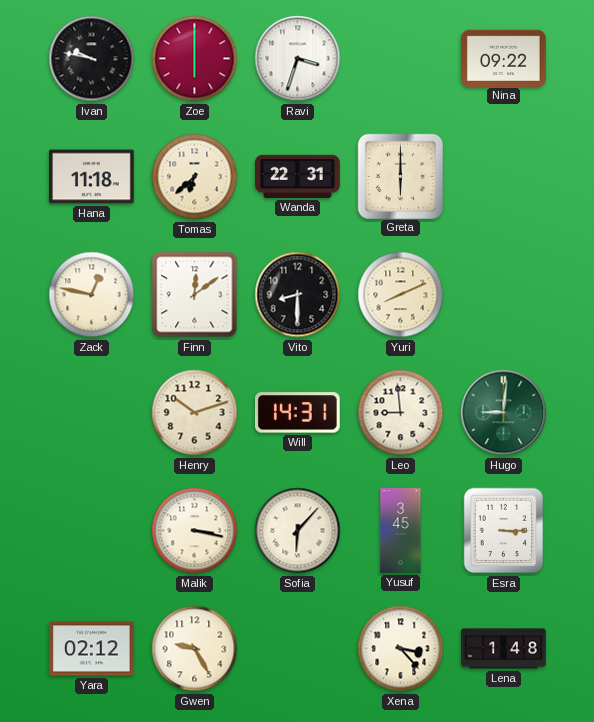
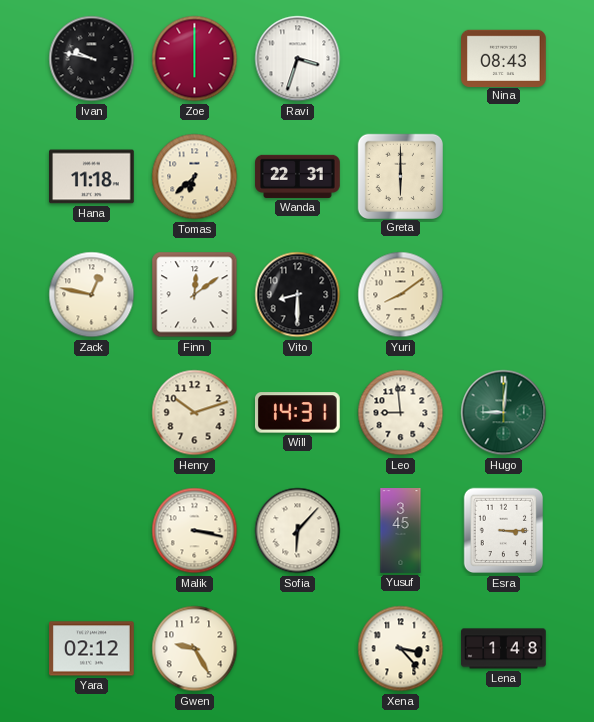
Nina: 09:22 -> 08:43 (504, 58)
Yuri: 8:11 -> 8:09 (401, 295)
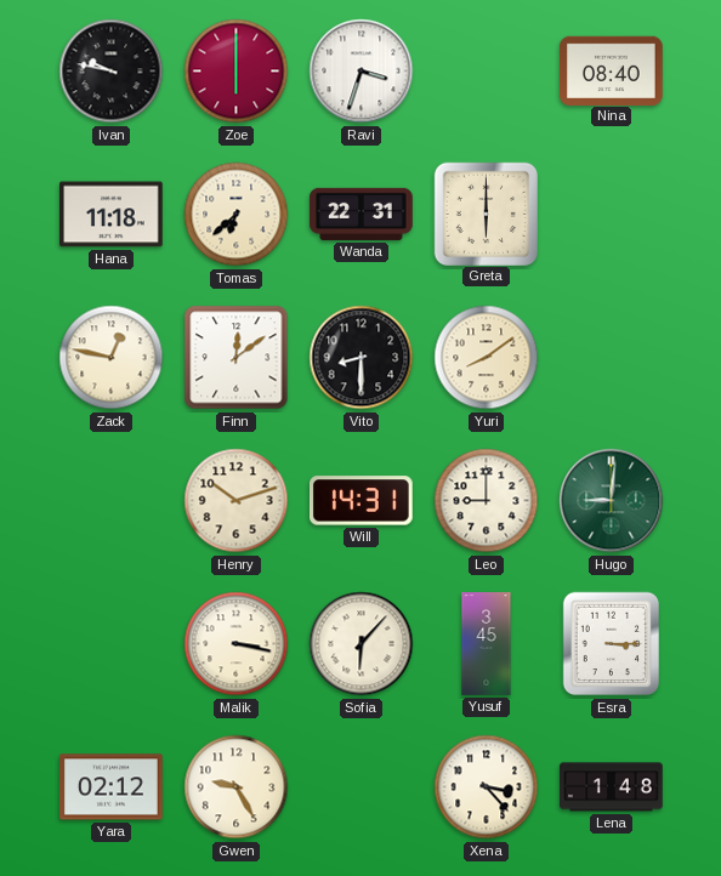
Nina: 08:43 -> 08:40 (612, 70)
Leo: 8:59 -> 9:00 (487, 501)
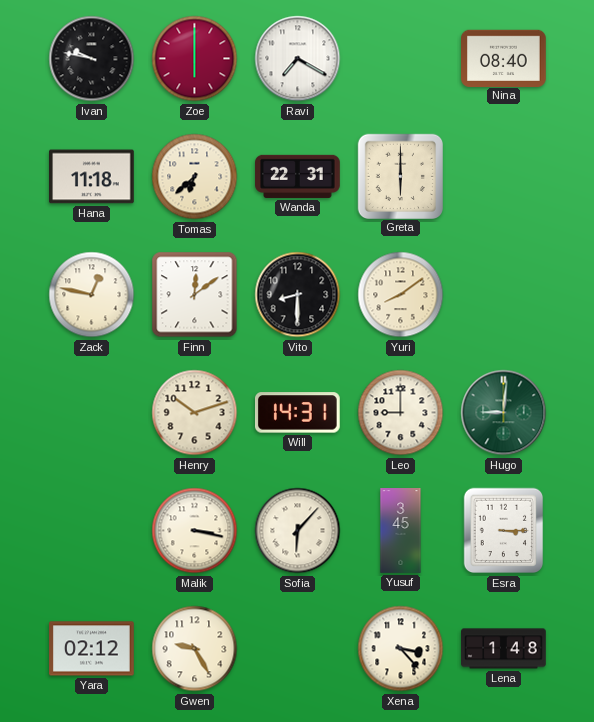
Ravi: 3:33 -> 7:20 (298, 59)
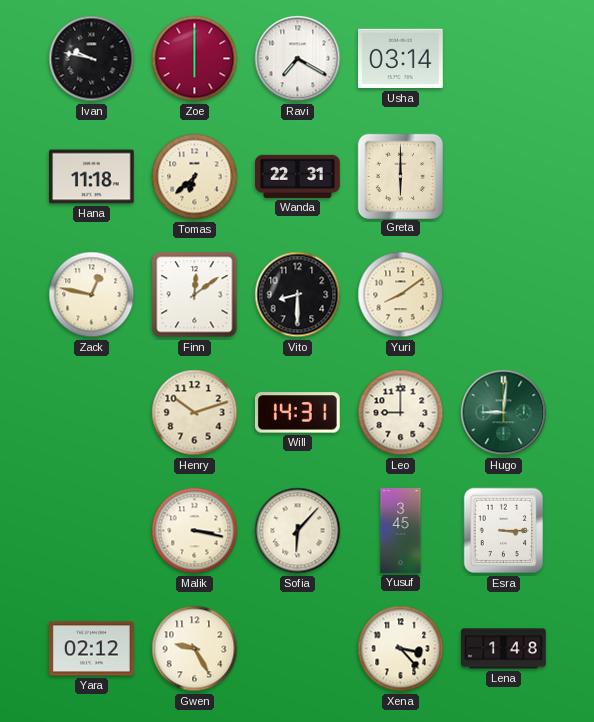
Usha: none -> 03:14 (401, 59)
Nina: 08:40 -> none (504, 58)
